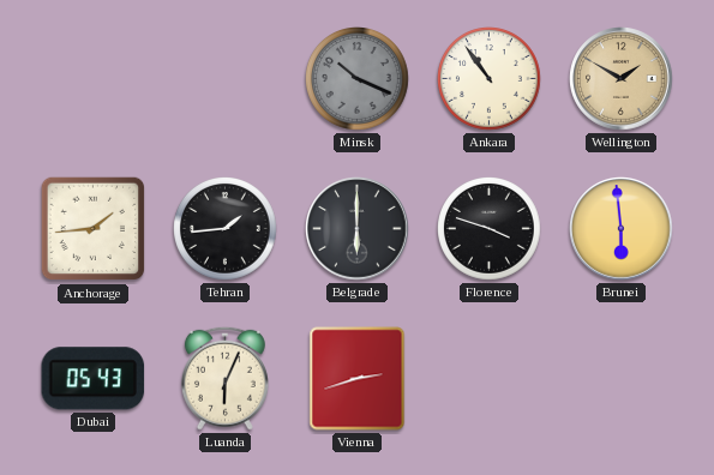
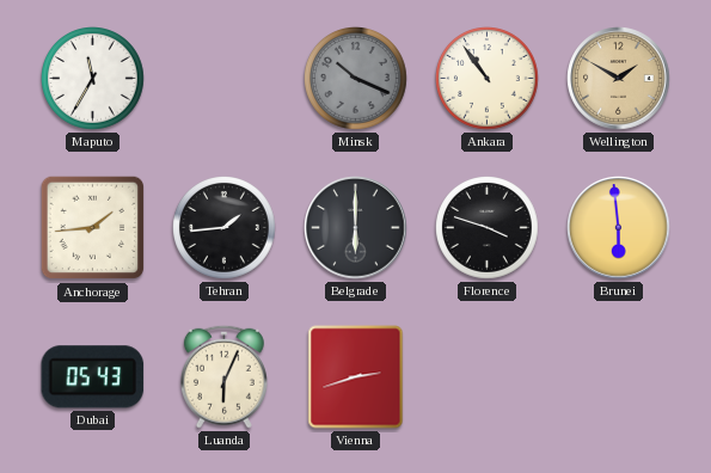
Maputo: none -> 11:35 (93, 79)
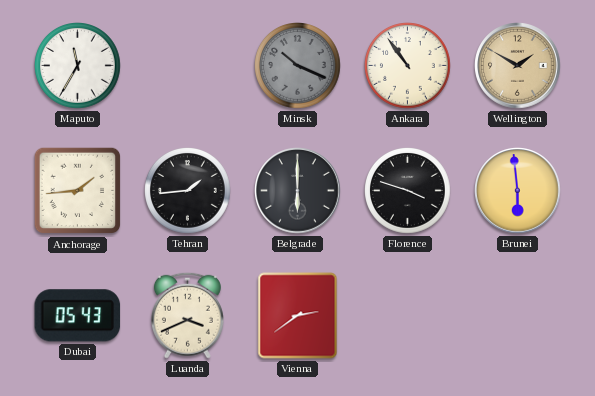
Luanda: 6:04 -> 3:41 (187, 315)
Vienna: 2:42 -> 2:39 (298, 316)
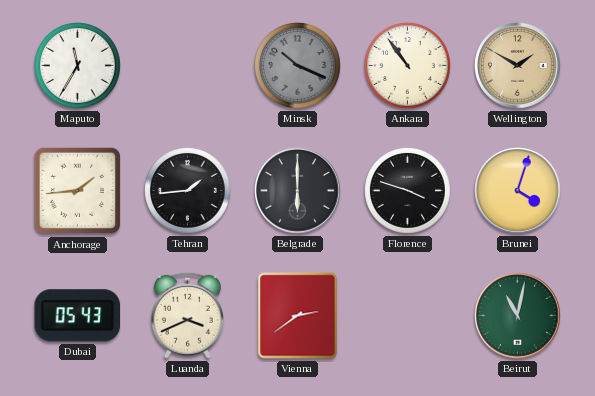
Brunei: 5:59 -> 4:03 (518, 191)
Beirut: none -> 11:02 (518, 316)
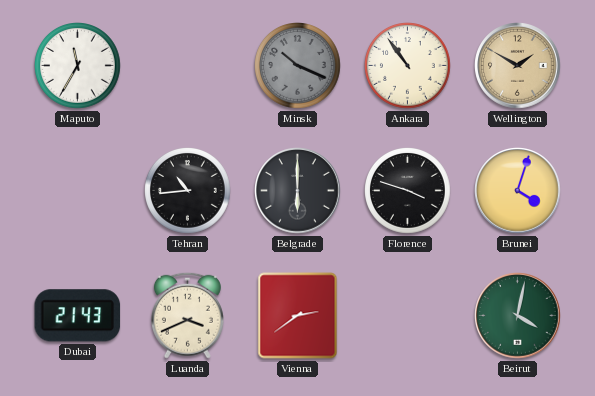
Anchorage: 1:44 -> none (78, 191)
Tehran: 1:44 -> 10:44 (188, 191)
Dubai: 05:43 -> 21:43 (78, 316)
Beirut: 11:02 -> 4:02 (518, 316)
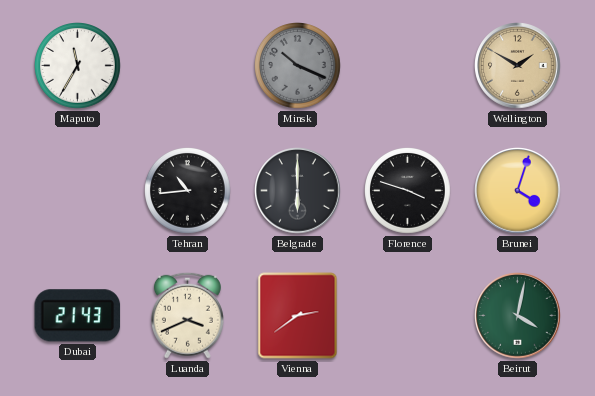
Ankara: 10:54 -> none (408, 66)
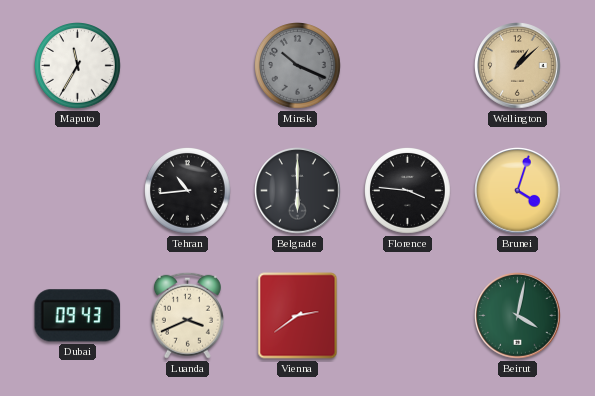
Wellington: 1:50 -> 1:08 (518, 66)
Florence: 3:48 -> 3:46 (408, 191)
Dubai: 21:43 -> 09:43 (78, 316)
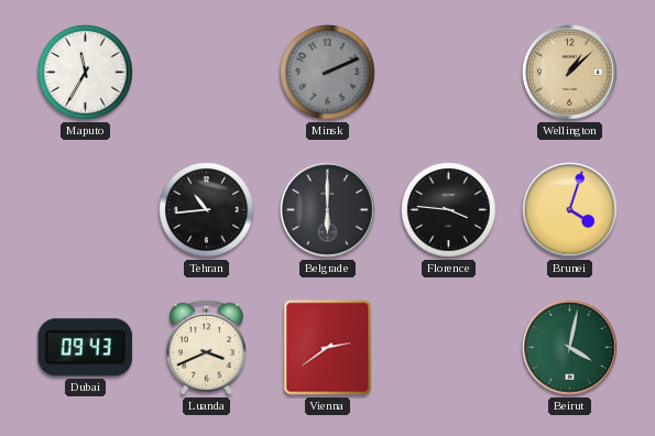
Minsk: 10:19 -> 2:11 (328, 73)
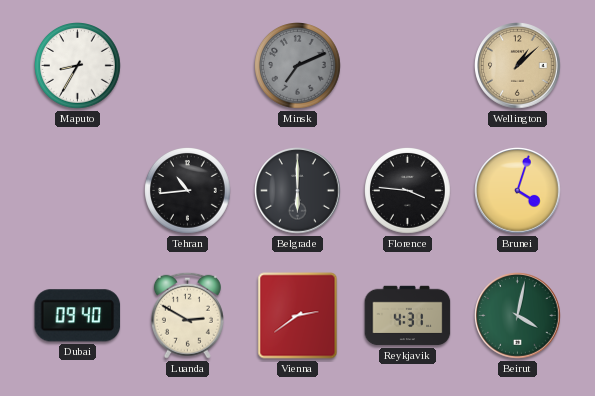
Maputo: 11:35 -> 8:35 (78, 66)
Minsk: 2:11 -> 7:11 (298, 66)
Dubai: 09:43 -> 09:40 (78, 316)
Luanda: 3:41 -> 2:50 (187, 315)
Reykjavik: none -> 4:31 (408, 316)
